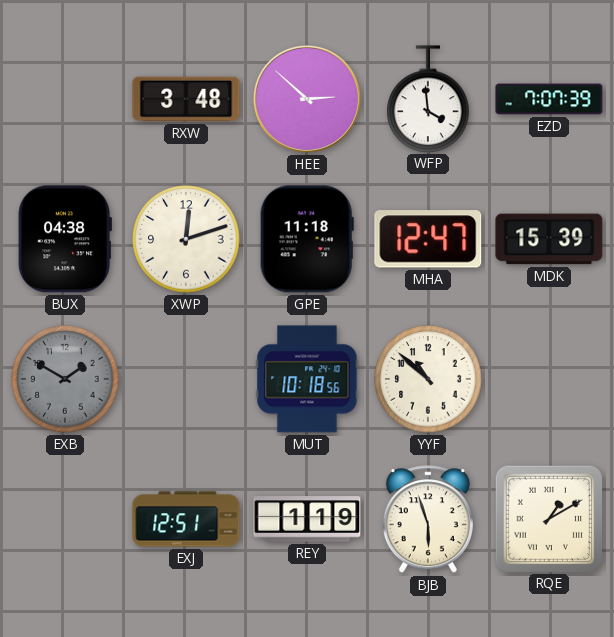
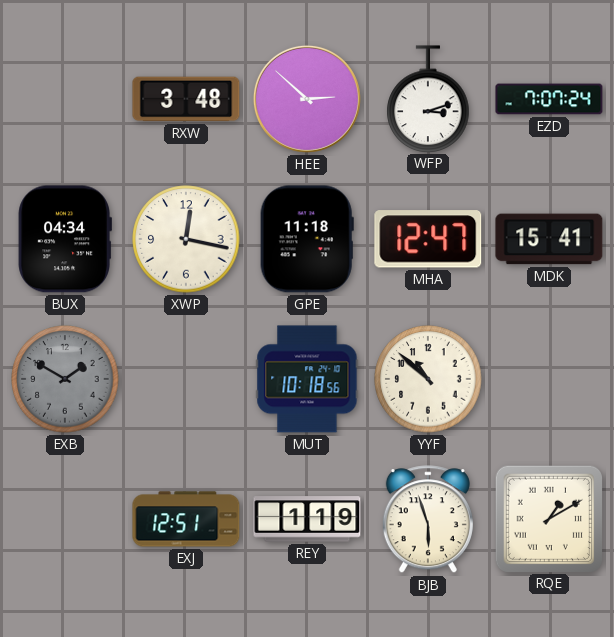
WFP: 3:59 -> 3:12 (428, 99)
EZD: 7:07:39 -> 7:07:24 (549, 99)
BUX: 04:38 -> 04:34 (65, 239)
XWP: 12:12 -> 12:17 (186, 239)
MDK: 15:39 -> 15:41 (549, 239)
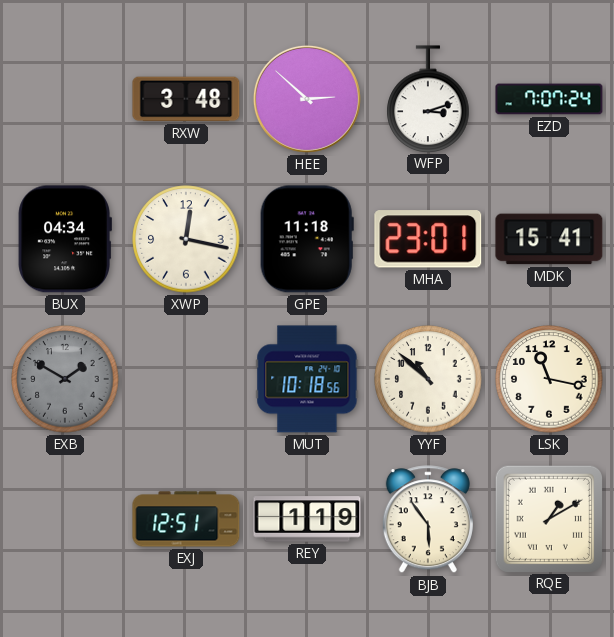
MHA: 12:47 -> 23:01 (428, 239)
LSK: none -> 11:17 (549, 379)
BJB: 5:57 -> 5:54 (428, 520)
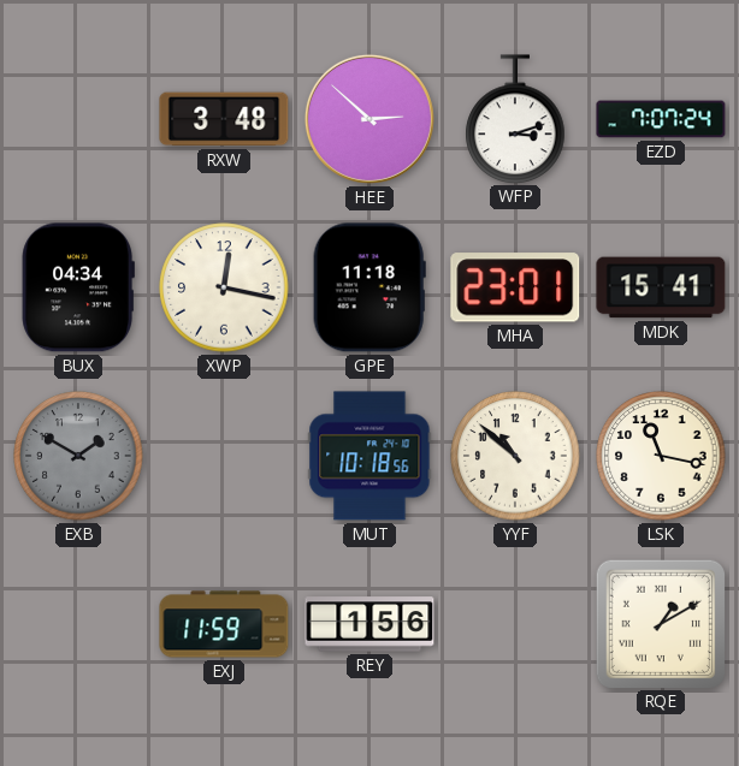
EXJ: 12:51 -> 11:59 (224, 624)
REY: 1:19 -> 1:56 (369, 624)
BJB: 5:54 -> none (428, 520)
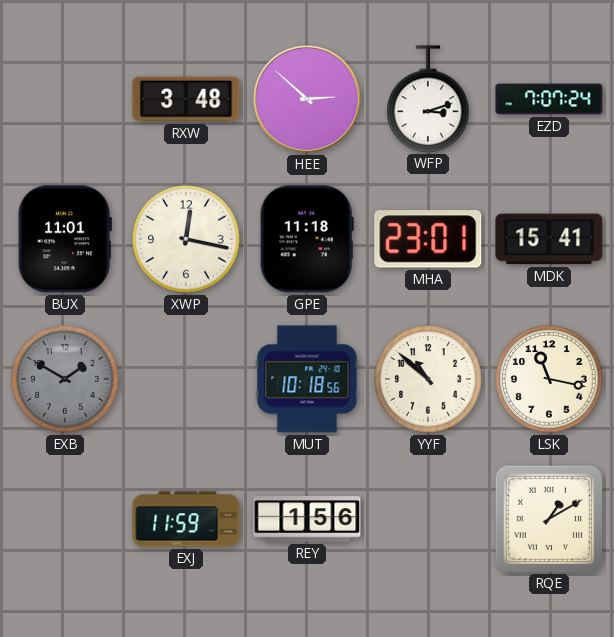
BUX: 04:34 -> 11:01 (65, 239)
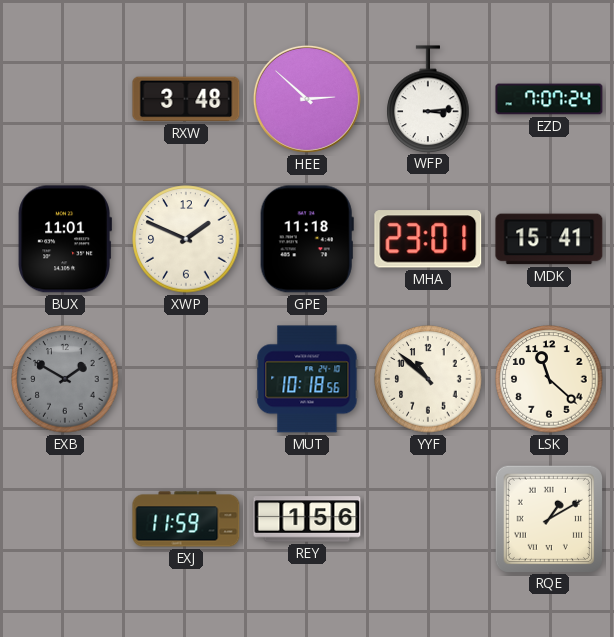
WFP: 3:12 -> 3:14 (428, 99)
XWP: 12:17 -> 1:49 (186, 239)
LSK: 11:17 -> 11:22 (549, 379)
